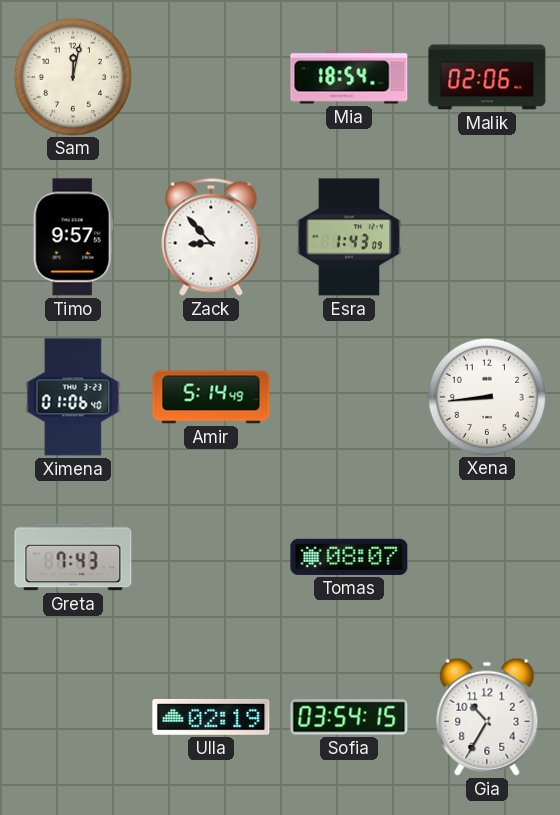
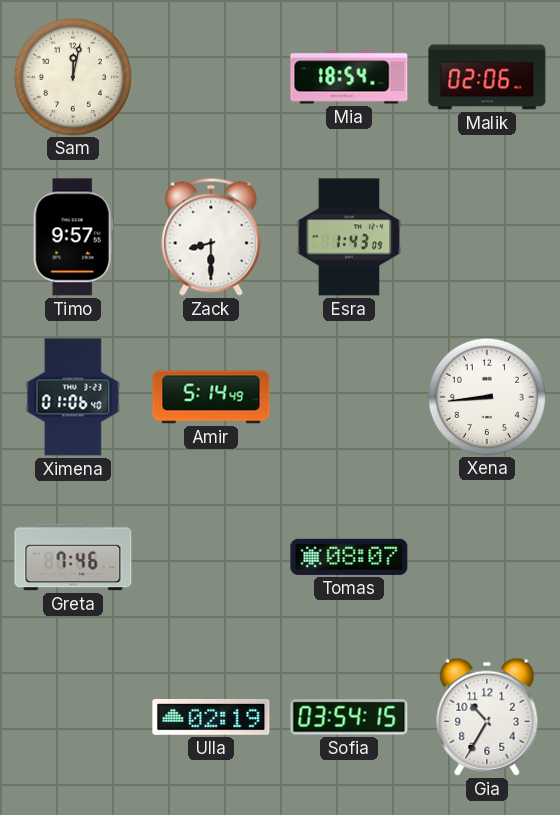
Zack: 8:53 -> 8:30 (211, 237)
Greta: 7:43 -> 7:46 (73, 557)
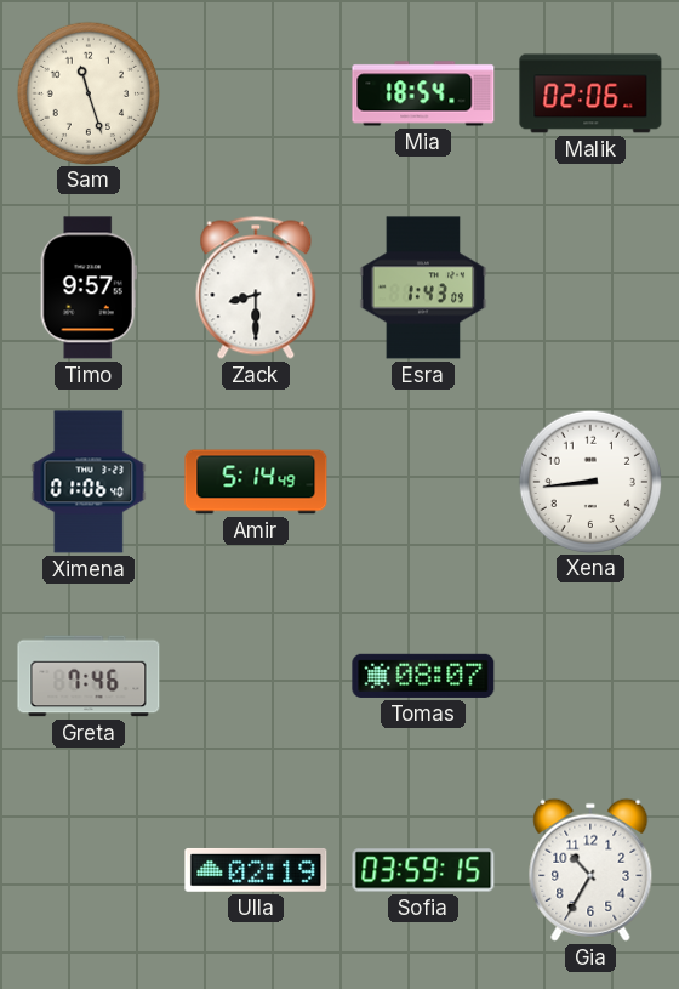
Sam: 12:02 -> 11:27 (87, 92)
Sofia: 03:54 -> 03:59 (423, 870)
